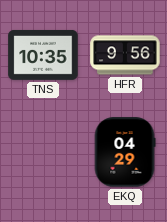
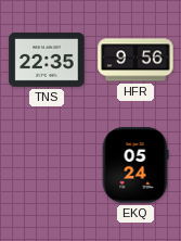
TNS: 10:35 -> 22:35 (47, 60)
EKQ: 04:29 -> 05:24 (135, 165)
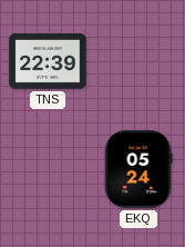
TNS: 22:35 -> 22:39 (48, 61)
HFR: 9:56 -> none (135, 60)
